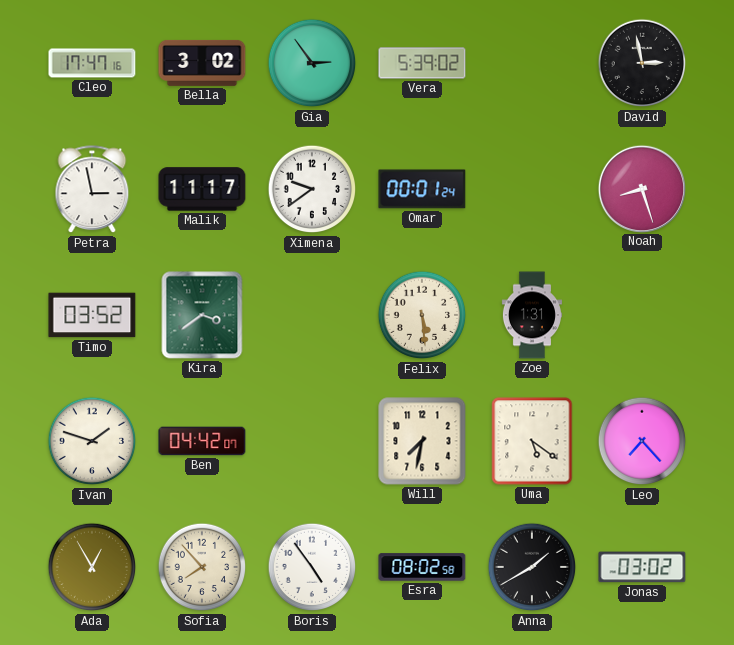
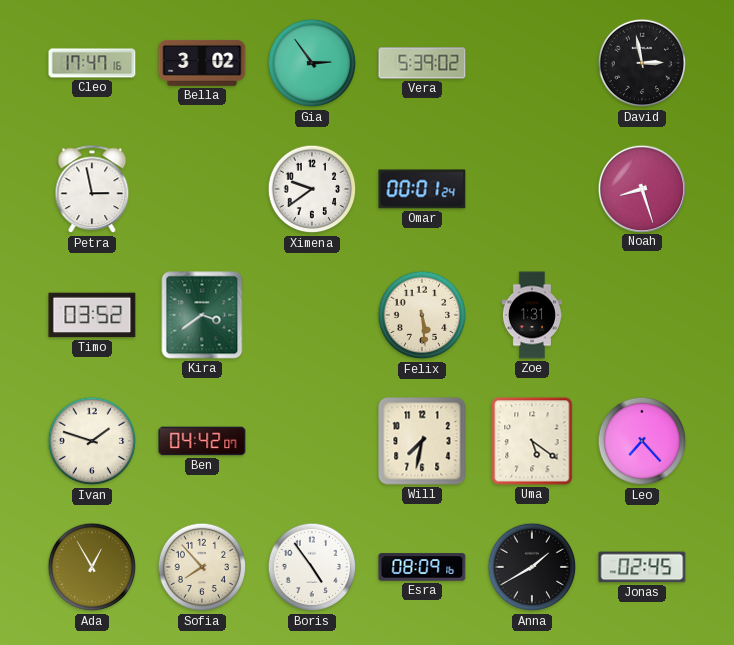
Malik: 11:17 -> none (202, 189)
Esra: 08:02 -> 08:09 (422, 567)
Jonas: 03:02 -> 02:45 (642, 567)
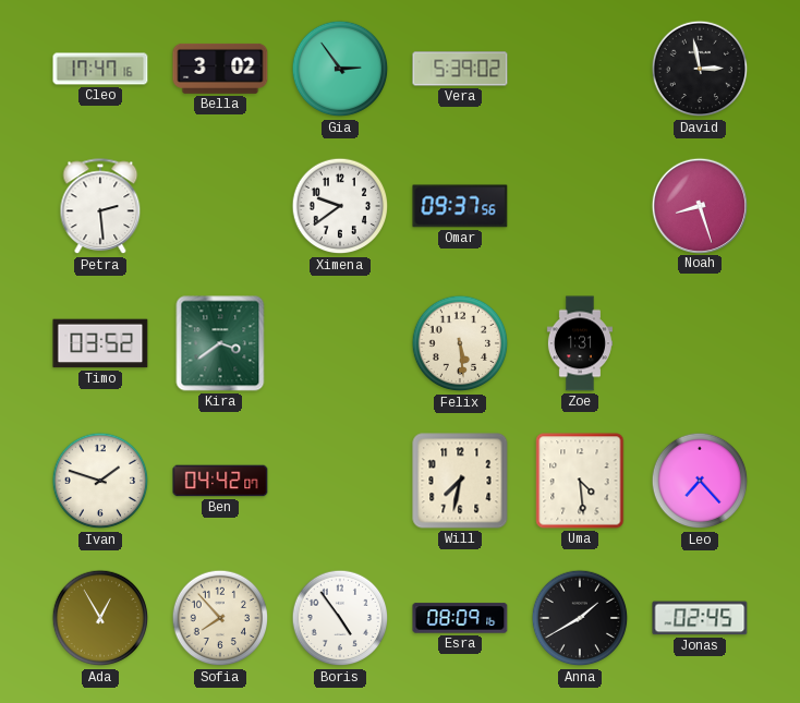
Petra: 2:58 -> 2:29 (100, 207)
Omar: 00:01 -> 09:37 (460, 206)
Uma: 5:21 -> 4:29 (580, 481)
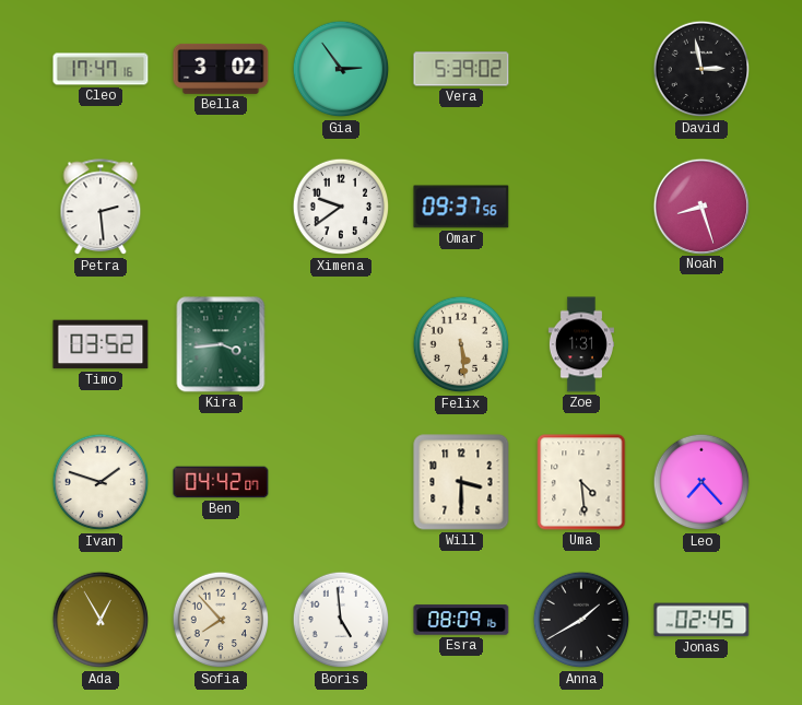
Kira: 3:39 -> 3:44 (221, 344)
Will: 7:32 -> 3:30 (461, 482)
Boris: 4:54 -> 4:59 (341, 620)
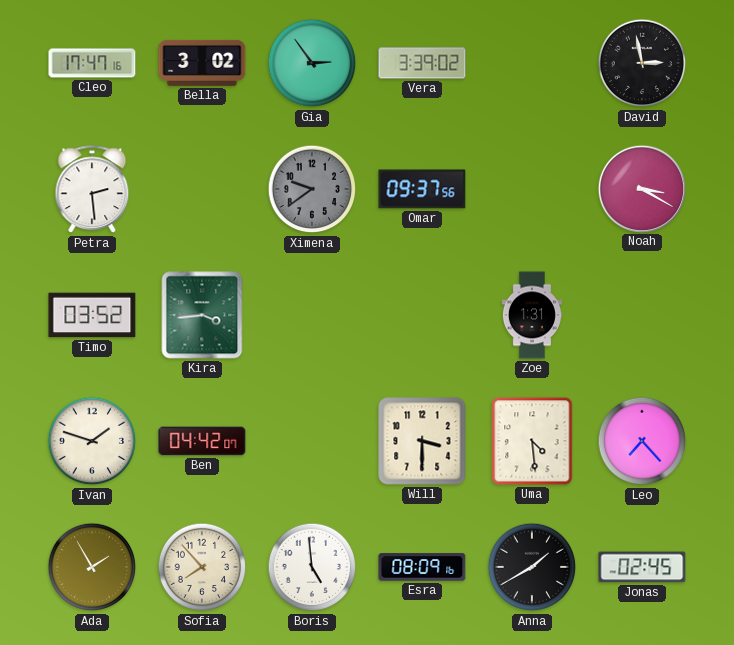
Vera: 5:39 -> 3:39 (422, 63)
Ximena dial: white -> grey (312, 189)
Noah: 8:27 -> 3:20 (641, 188)
Felix: 5:29 -> none (461, 344)
Ada: 12:55 -> 1:55 (92, 567)
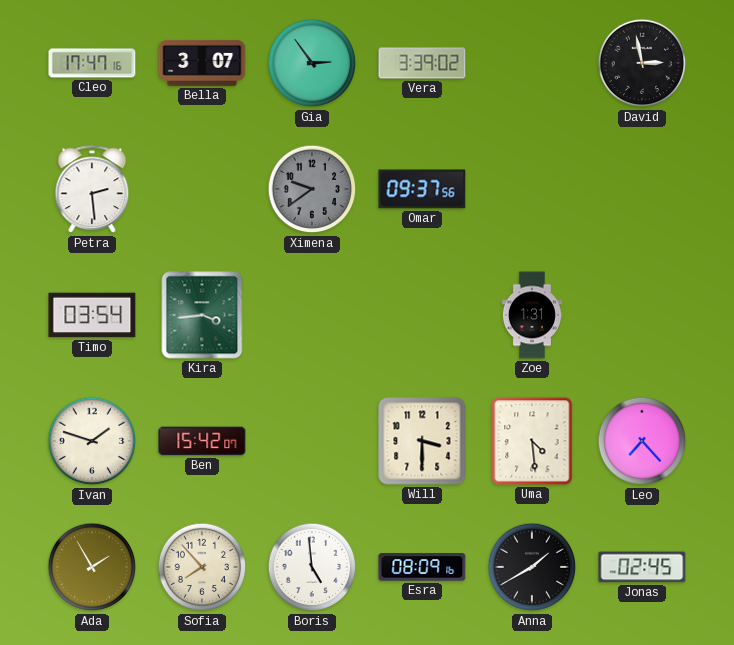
Bella: 3:02 -> 3:07 (202, 63)
Noah: 3:20 -> none (641, 188)
Timo: 03:52 -> 03:54 (92, 315)
Ben: 04:42 -> 15:42 (202, 441)
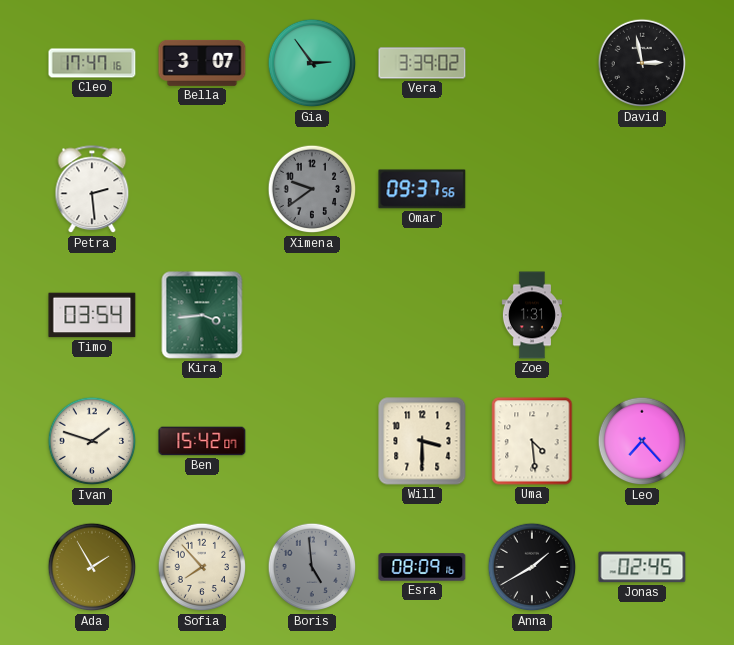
Boris dial: white -> grey (312, 567)
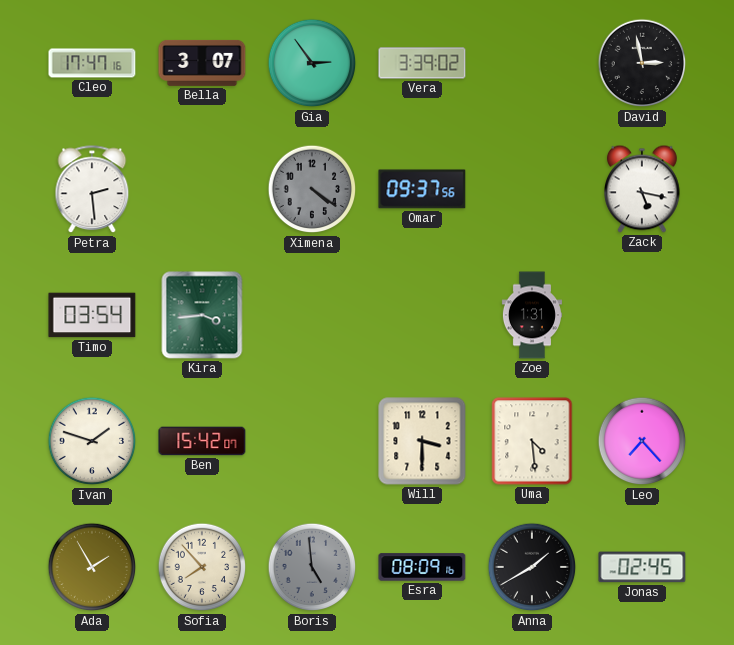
Ximena: 9:39 -> 4:21 (312, 189)
Zack: none -> 5:17 (643, 189)
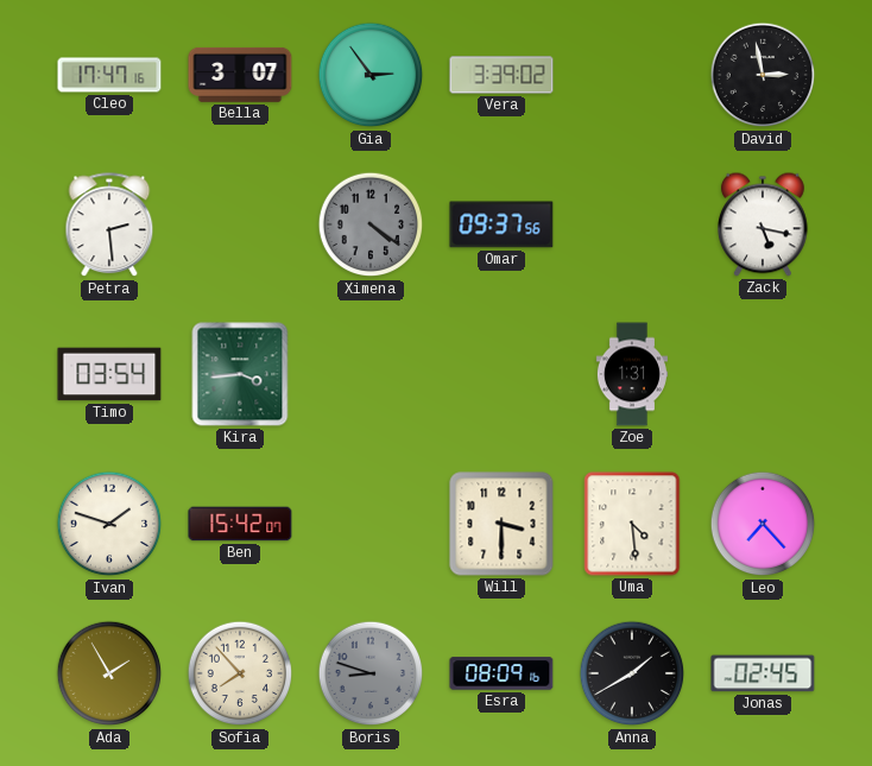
Boris: 4:59 -> 8:48 (371, 673)
